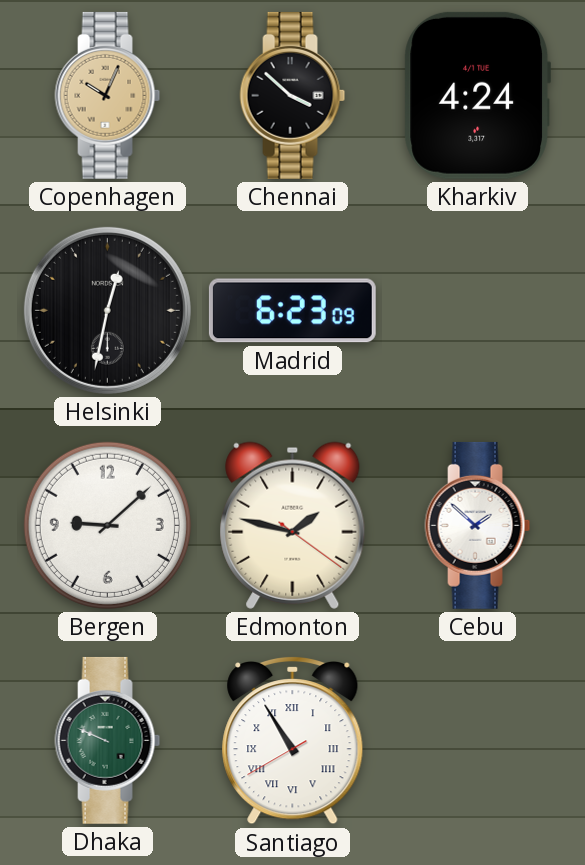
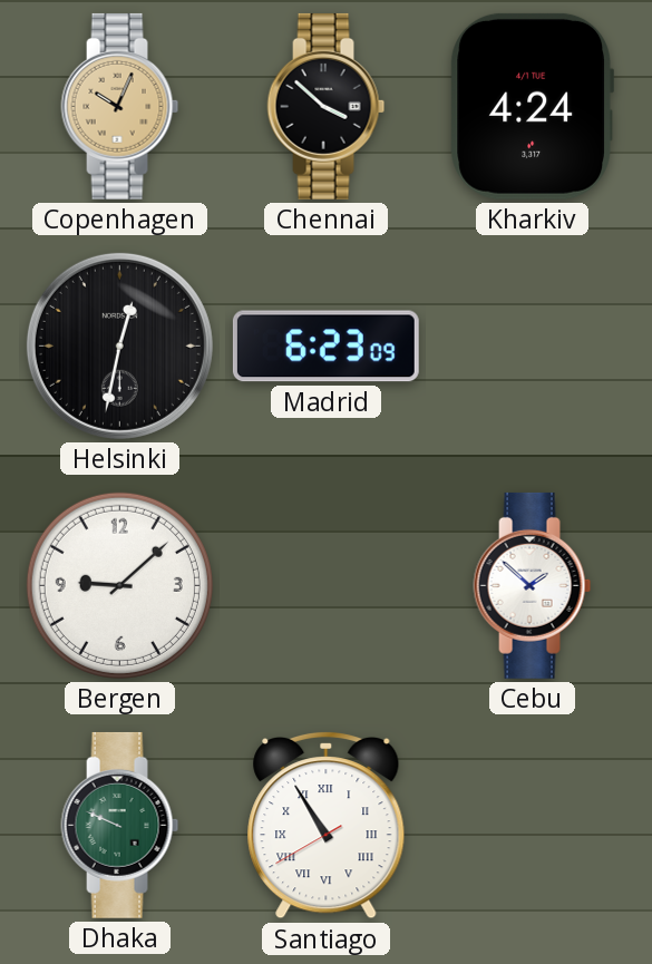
Edmonton: 1:47 -> none (293, 525)
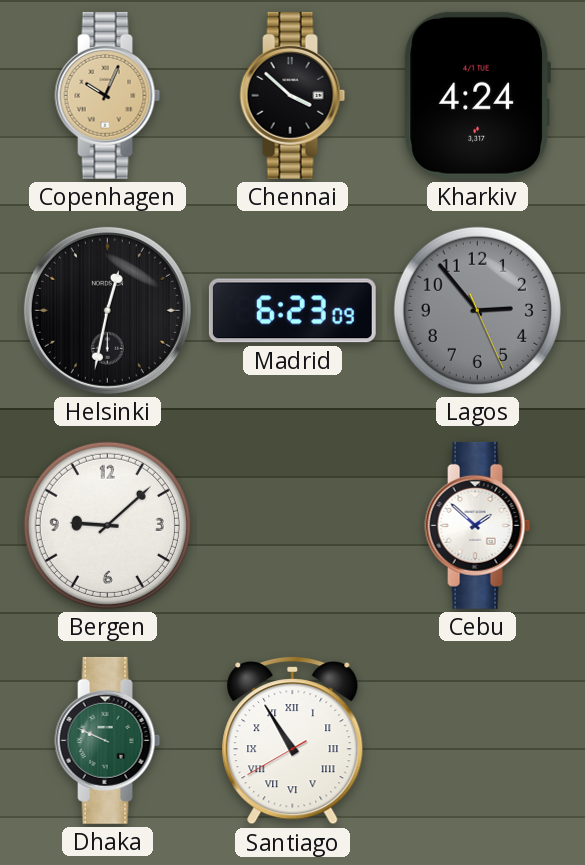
Lagos: none -> 2:53 (477, 310)
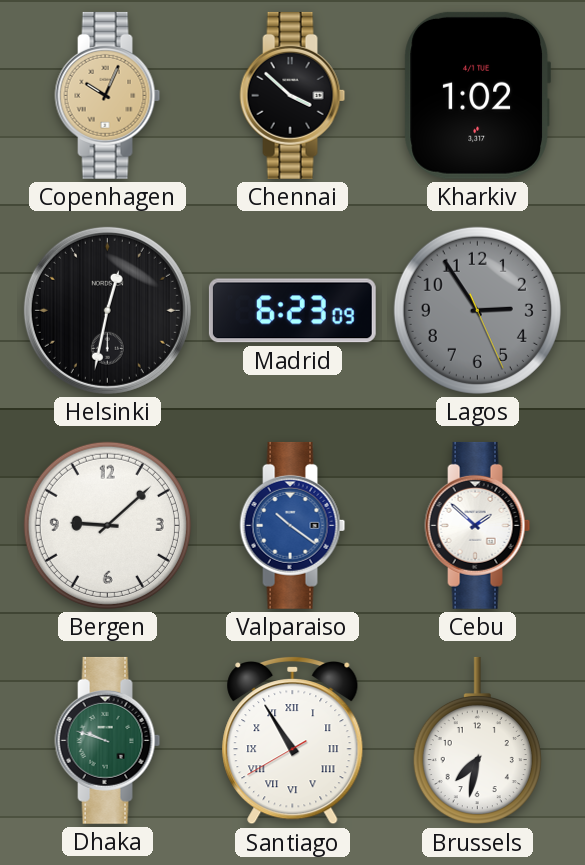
Kharkiv: 4:24 -> 1:02 (477, 95)
Lagos: 2:53 -> 2:54 (477, 310)
Valparaiso: none -> 10:21 (293, 525)
Dhaka: 9:49 -> 9:48 (108, 740)
Brussels: none -> 7:32 (477, 741)
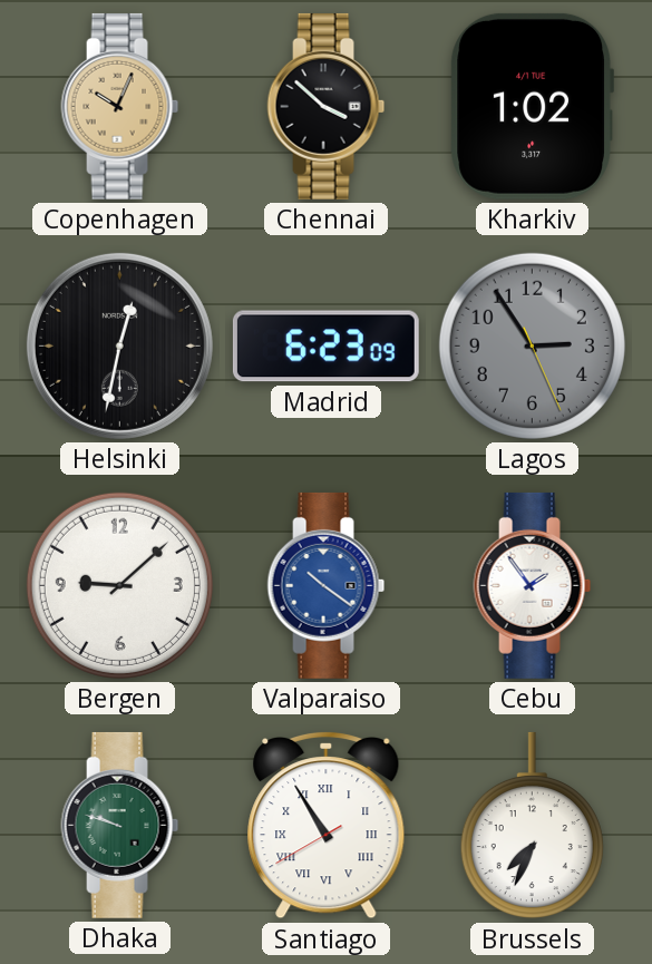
Cebu: 1:52 -> 1:54 (533, 585)
Brussels: 7:32 -> 7:34 (532, 826)
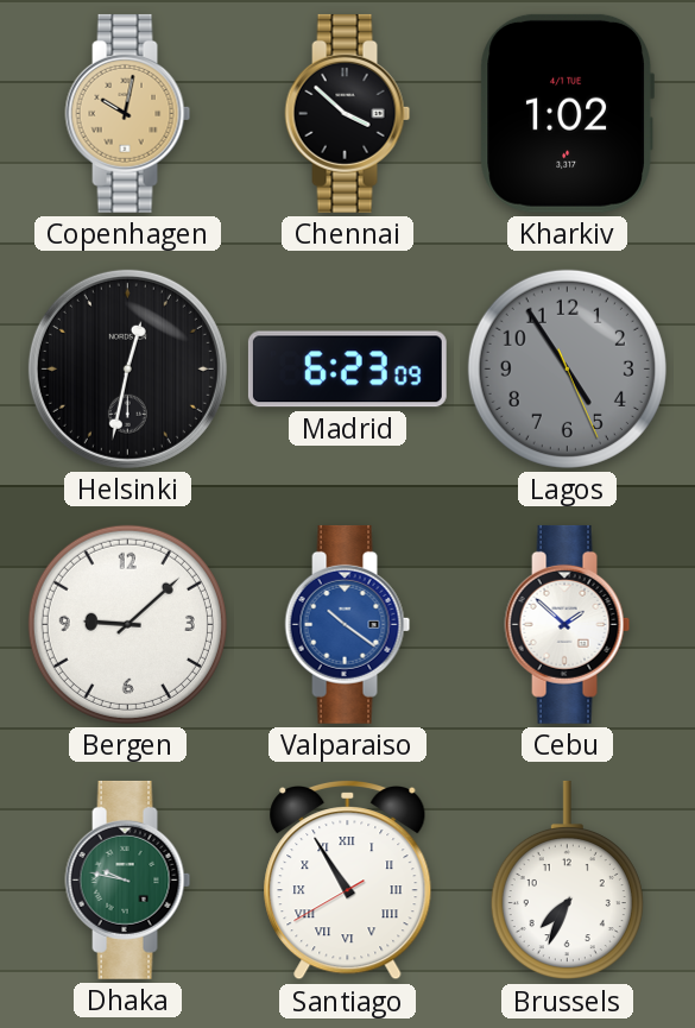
Copenhagen: 10:04 -> 10:02 (128, 113)
Lagos: 2:54 -> 4:54 (567, 368)
Cebu: 1:54 -> 1:52 (568, 624)
Dhaka: 9:48 -> 9:47 (128, 879)
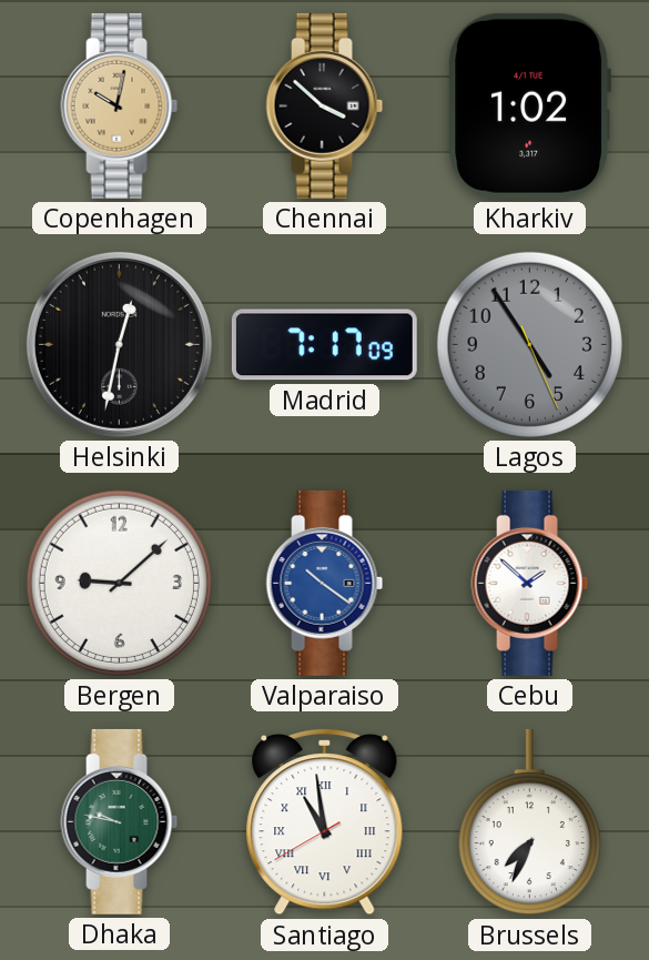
Madrid: 6:23 -> 7:17 (324, 345)
Santiago: 10:54 -> 10:58 (325, 821)
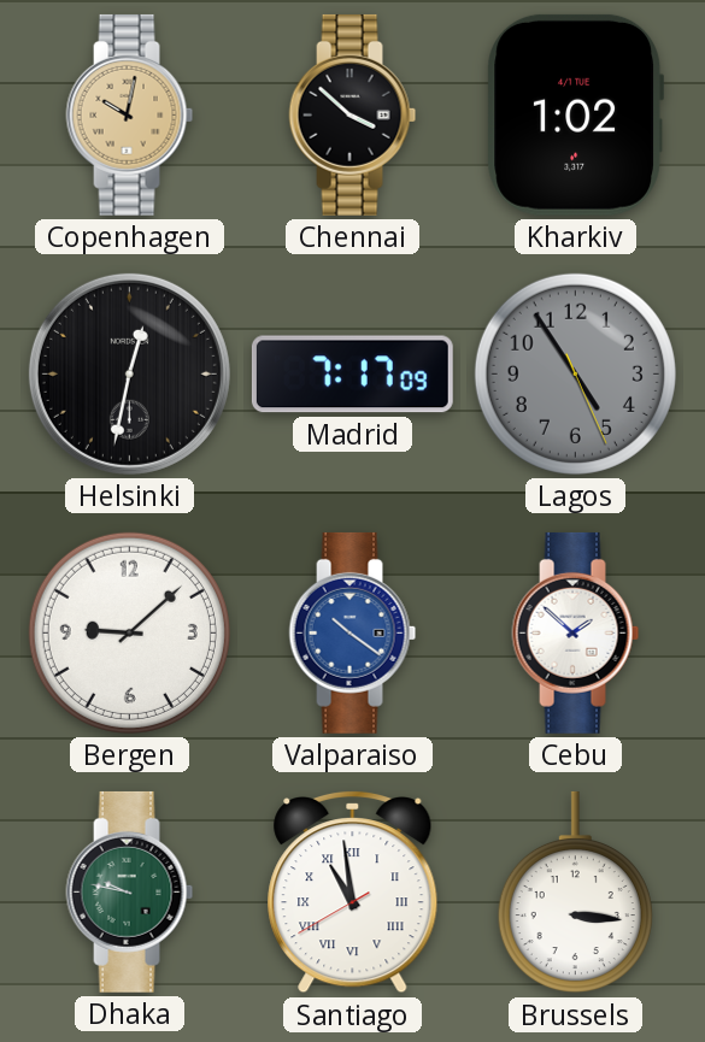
Brussels: 7:34 -> 3:16 (575, 893)
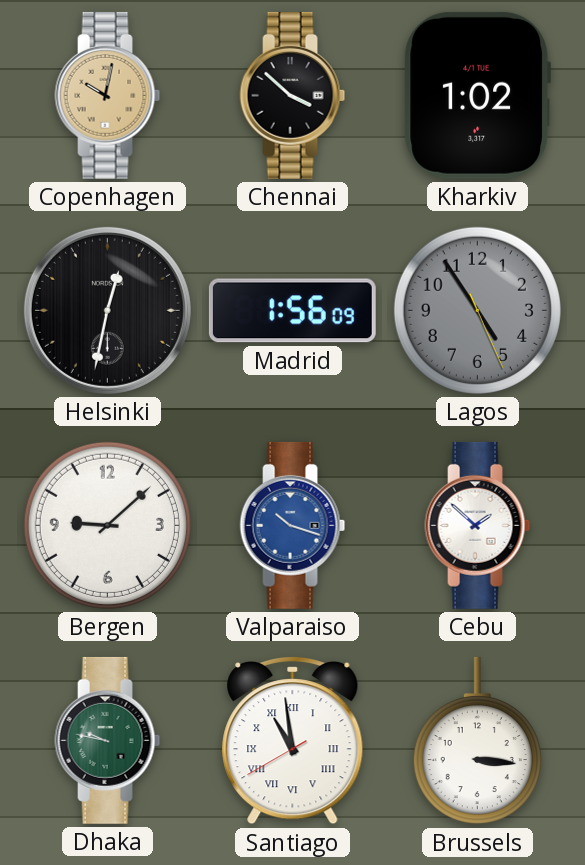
Madrid: 7:17 -> 1:56 (292, 311)
Valparaiso: 10:21 -> 10:18 (293, 525)
